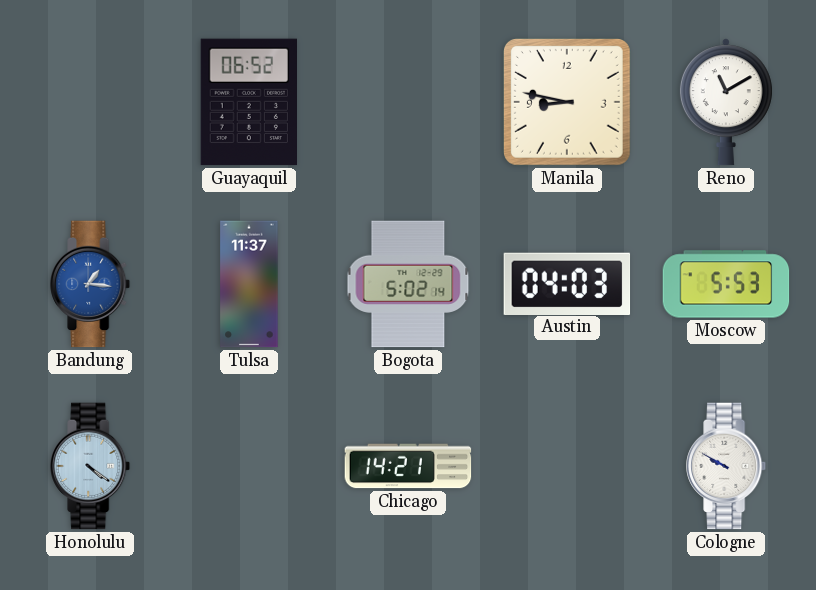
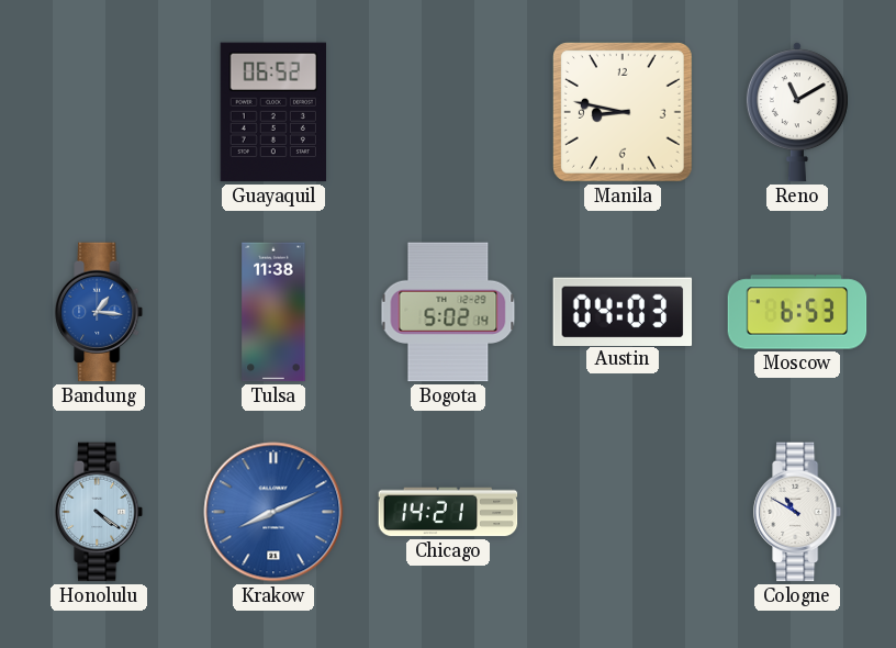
Tulsa: 11:37 -> 11:38 (273, 312)
Moscow: 5:53 -> 6:53 (797, 312)
Krakow: none -> 8:11 (273, 512)
Cologne: 9:50 -> 10:50 (798, 512)
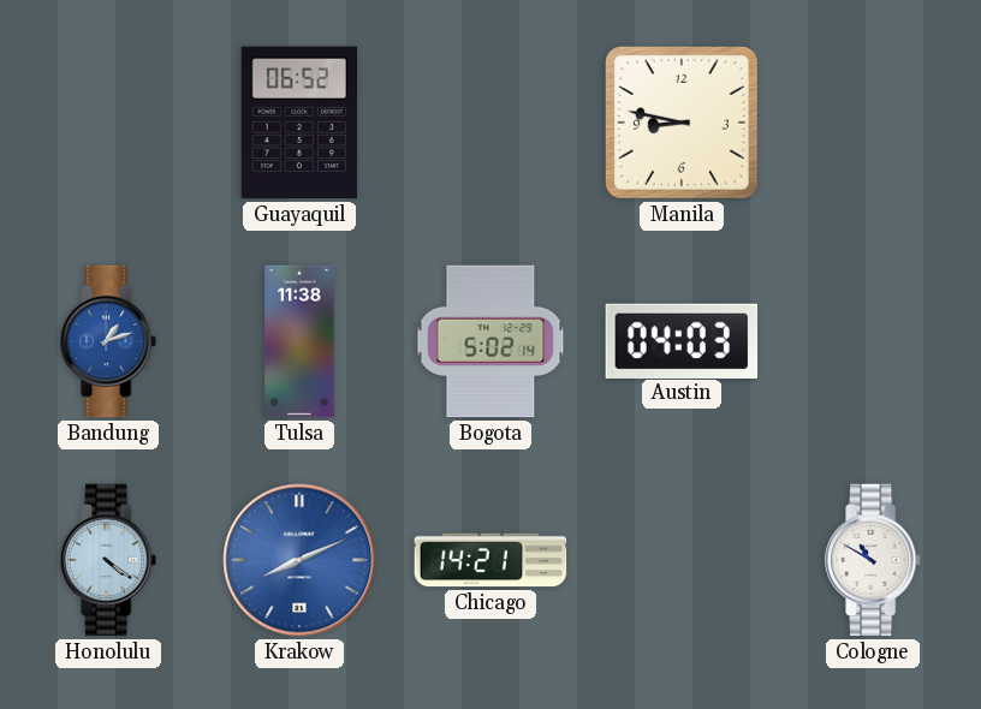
Reno: 11:10 -> none (797, 112)
Bandung: 1:16 -> 1:12 (109, 341)
Moscow: 6:53 -> none (797, 312)
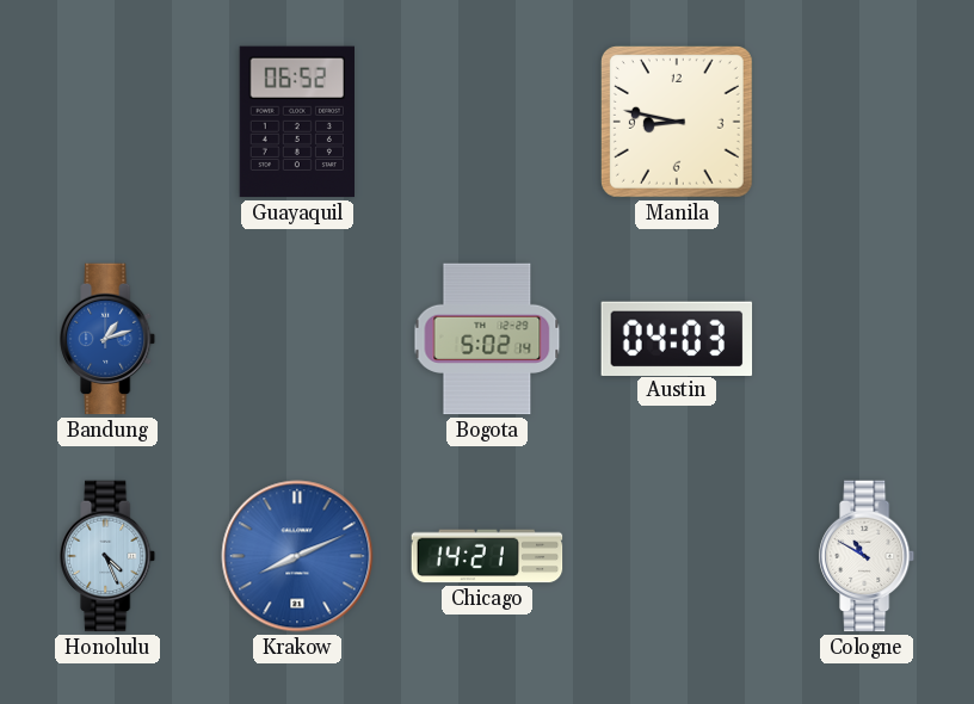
Tulsa: 11:38 -> none (299, 341)
Honolulu: 4:21 -> 4:26 (109, 556)
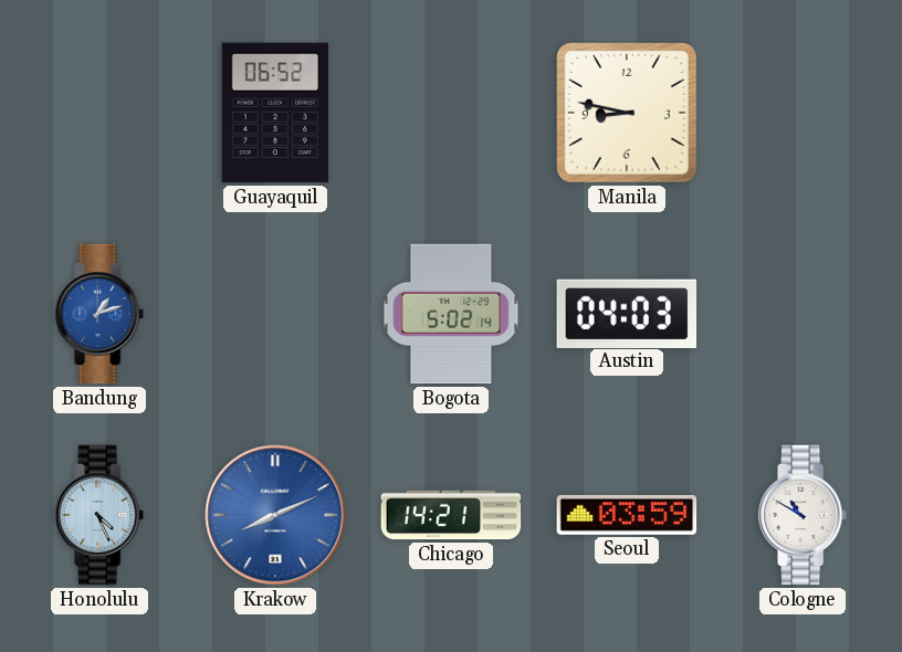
Seoul: none -> 03:59 (627, 515)
